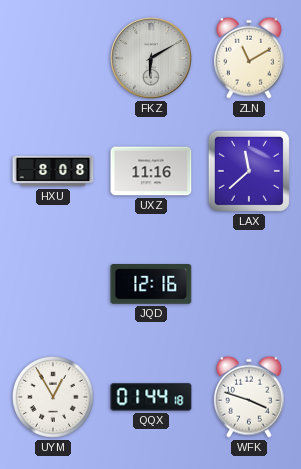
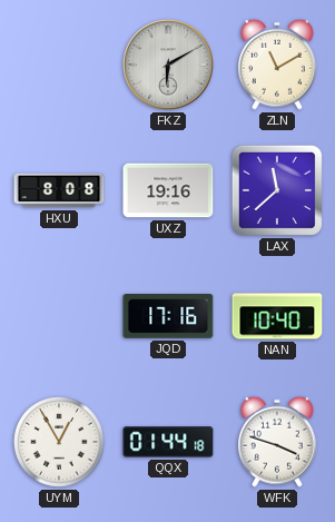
UXZ: 11:16 -> 19:16 (168, 190)
JQD: 12:16 -> 17:16 (168, 317)
NAN: none -> 10:40 (277, 316)
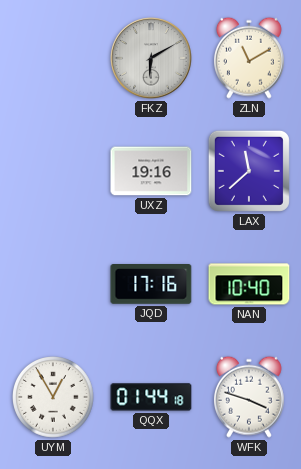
HXU: 8:08 -> none (59, 190)
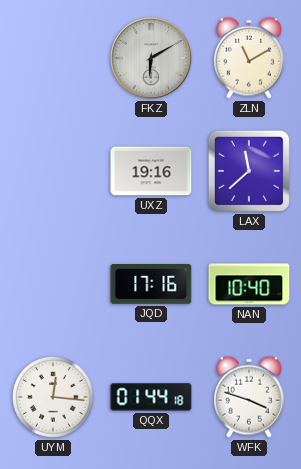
UYM: 12:55 -> 12:16 (54, 398)
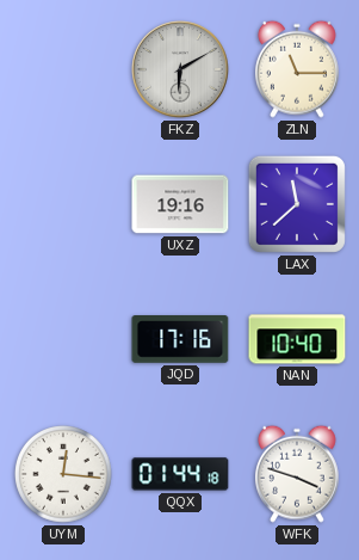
ZLN: 11:10 -> 11:15 (297, 69)
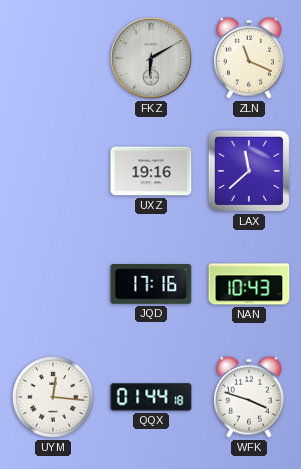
ZLN: 11:15 -> 11:19 (249, 58)
NAN: 10:40 -> 10:43 (249, 284)
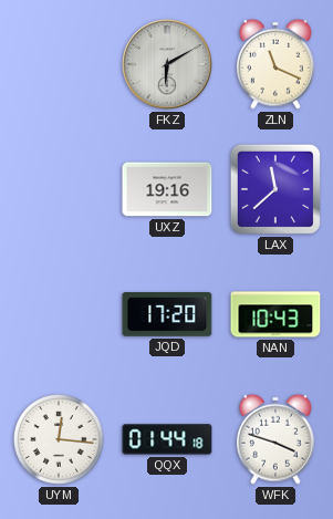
JQD: 17:16 -> 17:20 (167, 315)
